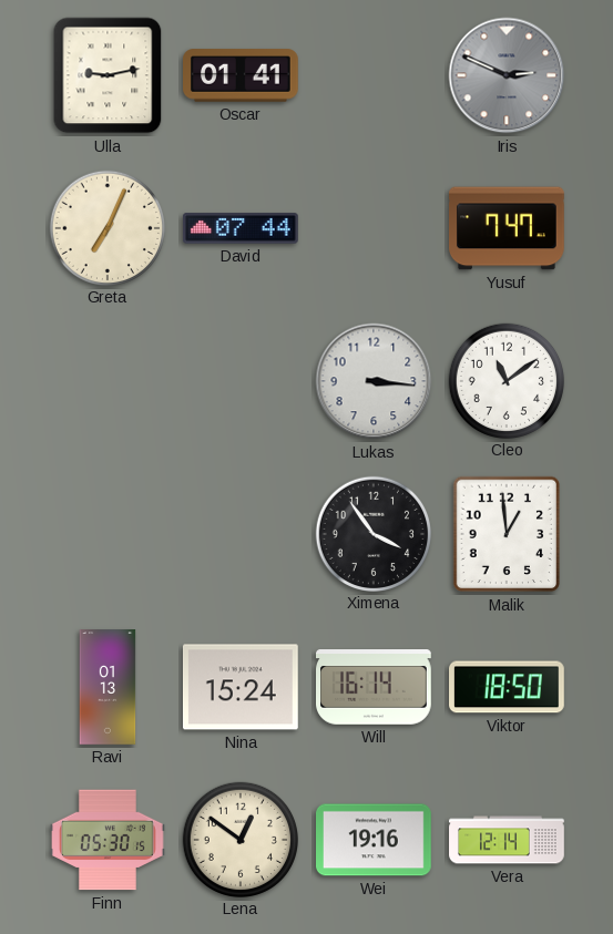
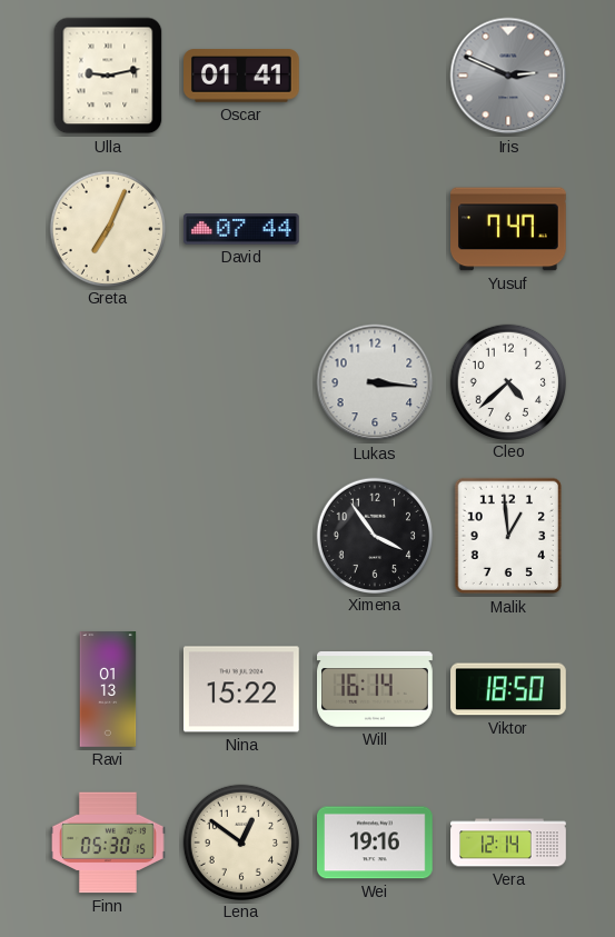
Cleo: 11:09 -> 4:38 (507, 381)
Nina: 15:24 -> 15:22 (241, 689)
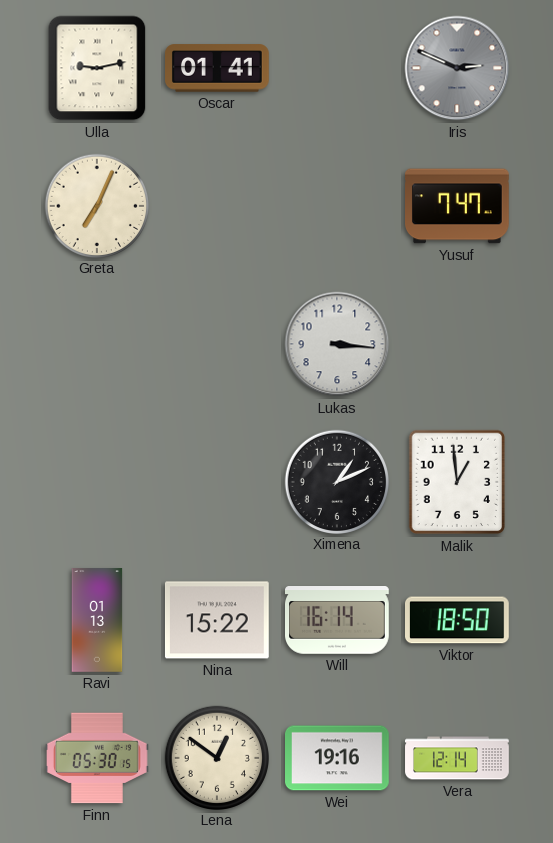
David: 07:44 -> none (241, 229)
Cleo: 4:38 -> none (507, 381)
Ximena: 3:54 -> 1:11 (336, 481)
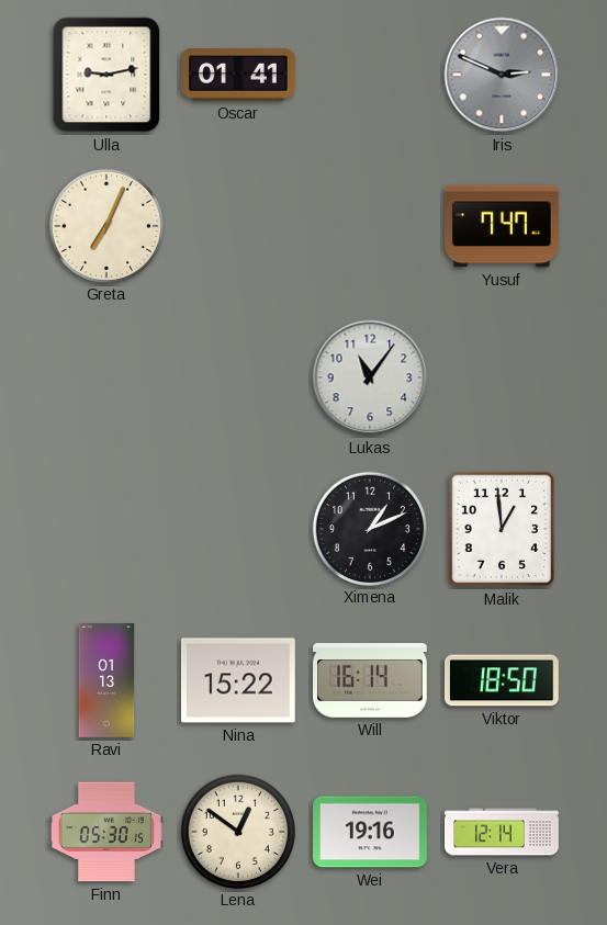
Lukas: 3:16 -> 11:06 (370, 377)
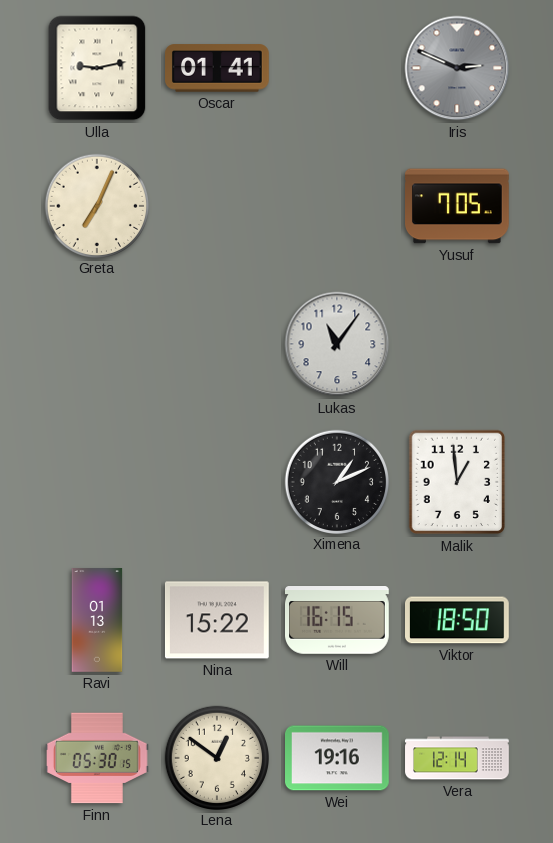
Yusuf: 7:47 -> 7:05 (458, 206)
Will: 16:14 -> 16:15 (338, 621)
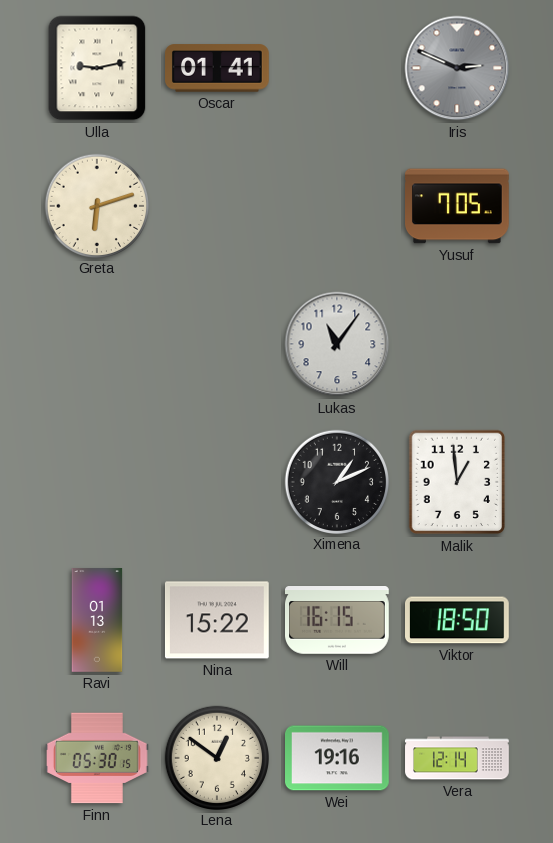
Greta: 7:04 -> 6:12 (96, 205)
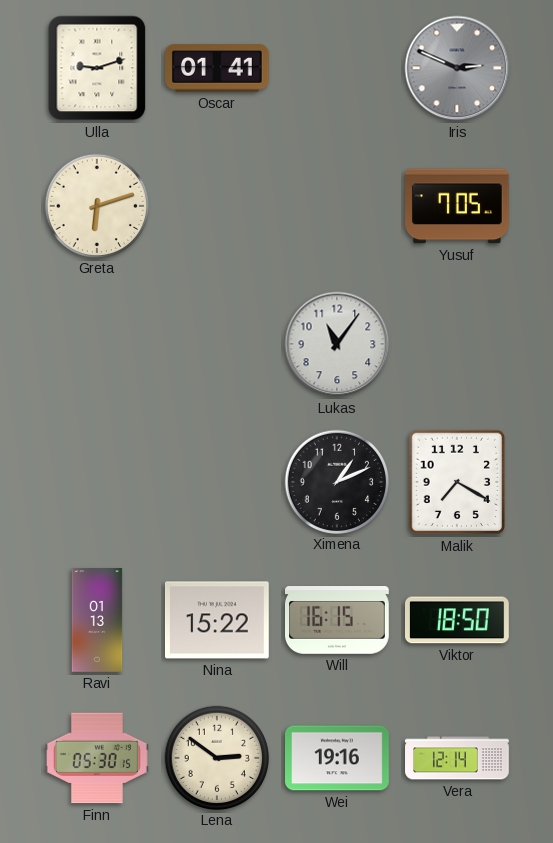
Ulla: 9:13 -> 9:12 (97, 68)
Malik: 12:59 -> 7:20 (456, 482)
Lena: 12:51 -> 2:51 (216, 757)
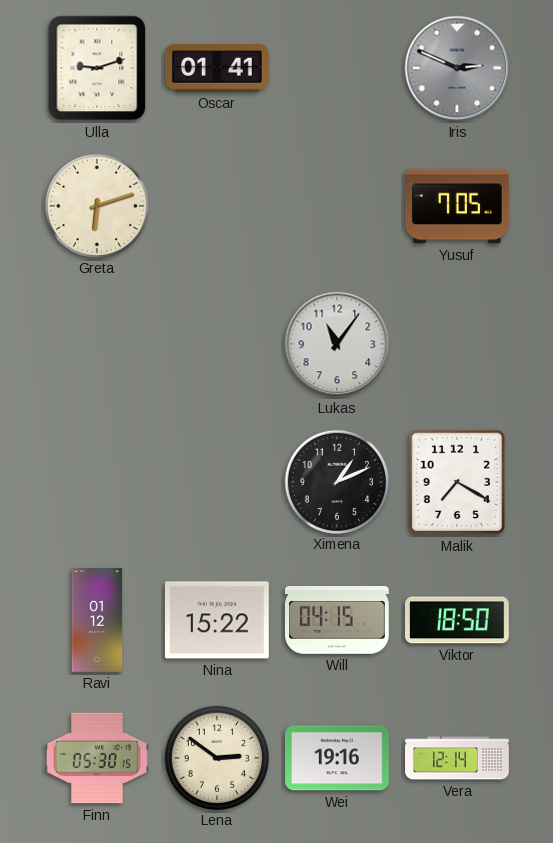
Ravi: 01:13 -> 01:12 (97, 620)
Will: 16:15 -> 04:15 (338, 621)
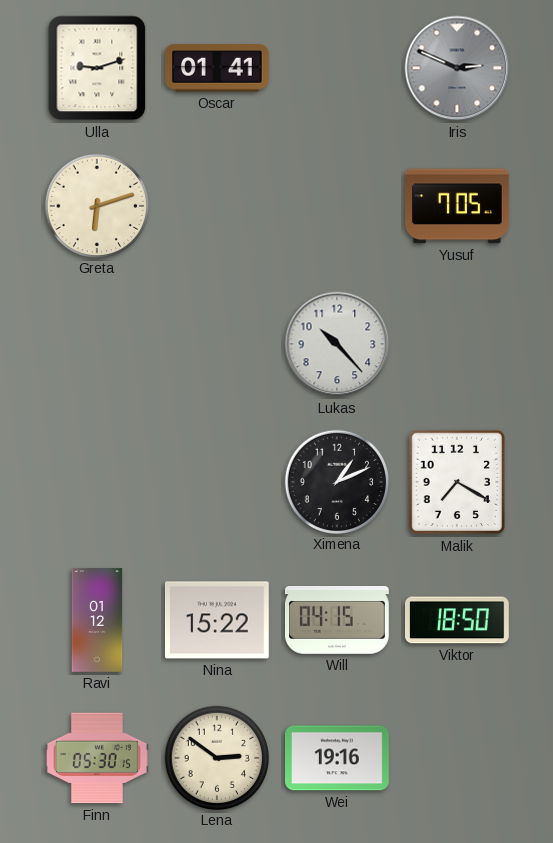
Lukas: 11:06 -> 10:23 (337, 344)
Vera: 12:14 -> none (457, 758)
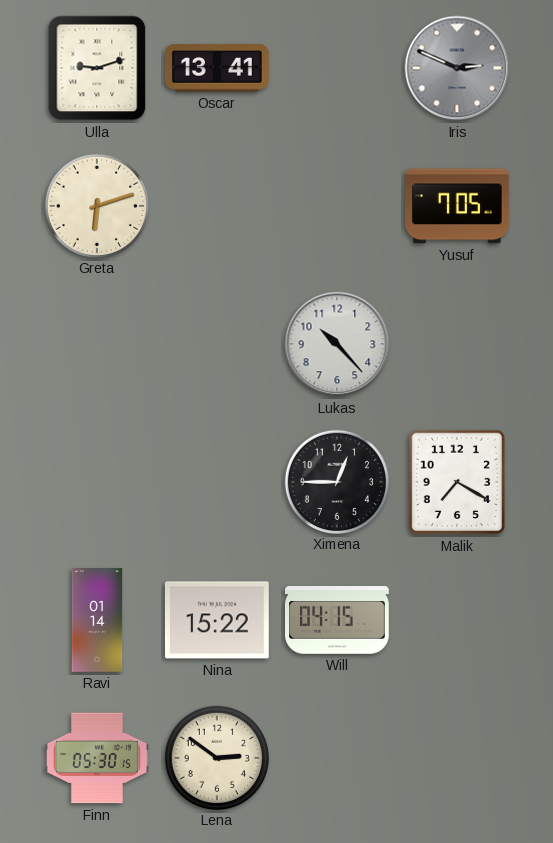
Oscar: 01:41 -> 13:41 (218, 68)
Ximena: 1:11 -> 12:45 (336, 481)
Ravi: 01:12 -> 01:14 (97, 620)
Viktor: 18:50 -> none (458, 620)
Wei: 19:16 -> none (338, 758)
